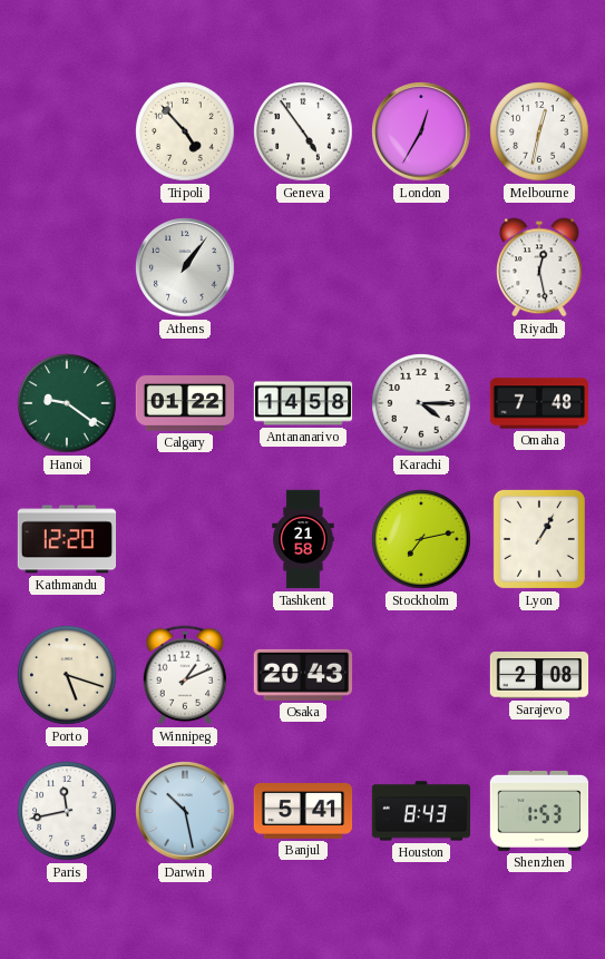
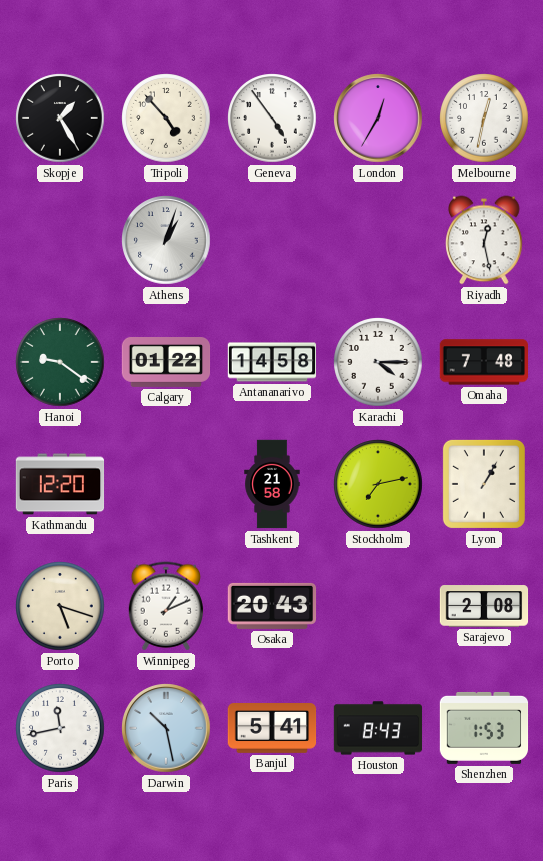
Skopje: none -> 1:25 (60, 118)
Athens: 1:06 -> 1:03 (166, 240)
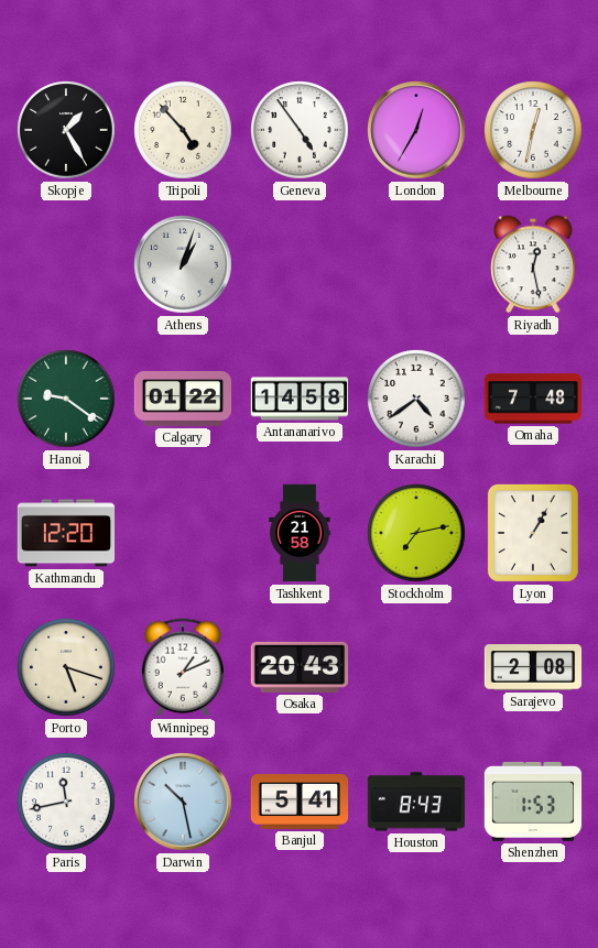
Karachi: 4:15 -> 4:39 (416, 399)
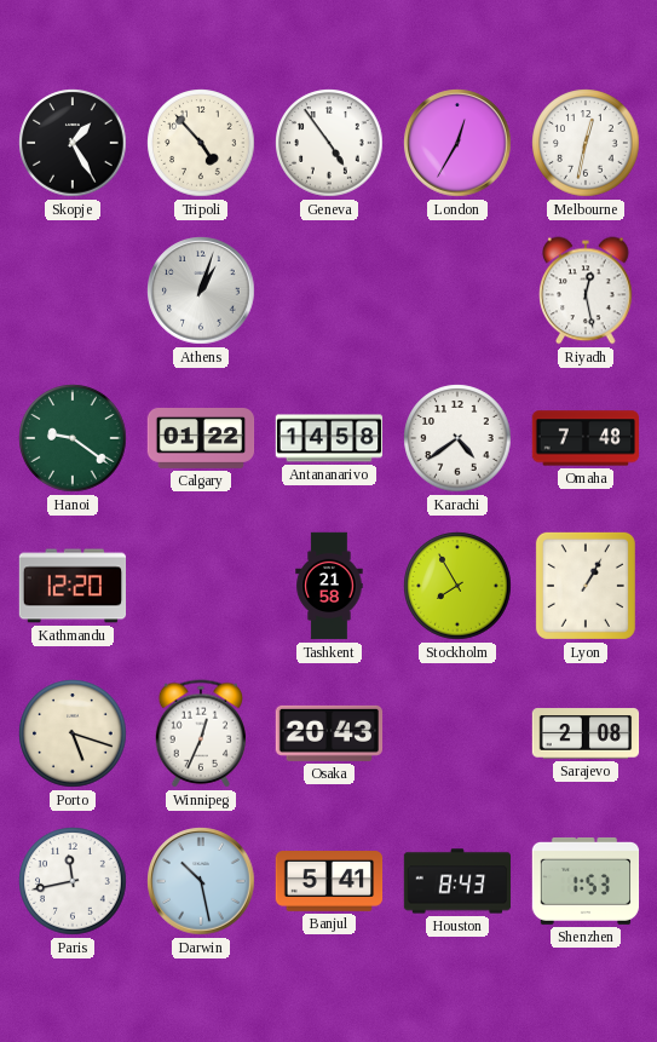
Stockholm: 7:13 -> 7:55 (457, 586)
Winnipeg: 1:11 -> 12:34 (201, 733)
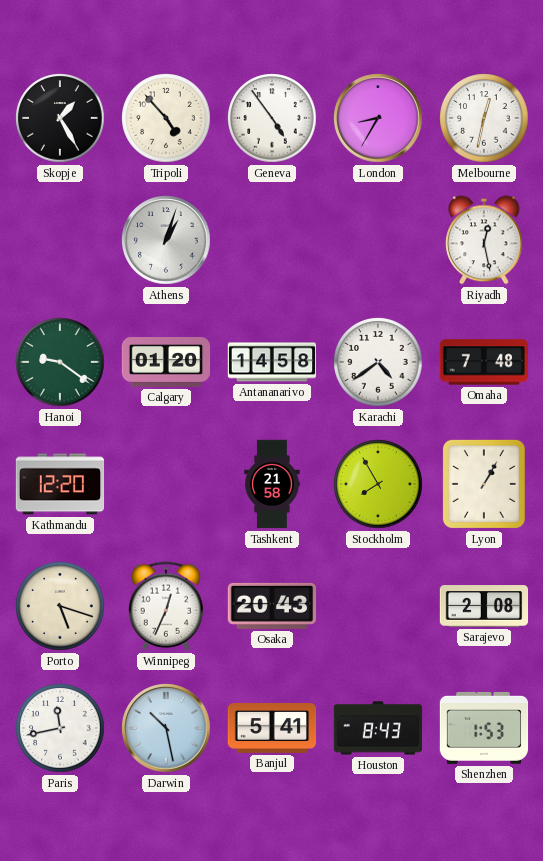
London: 12:35 -> 8:35 (378, 118)
Calgary: 01:22 -> 01:20 (166, 363)
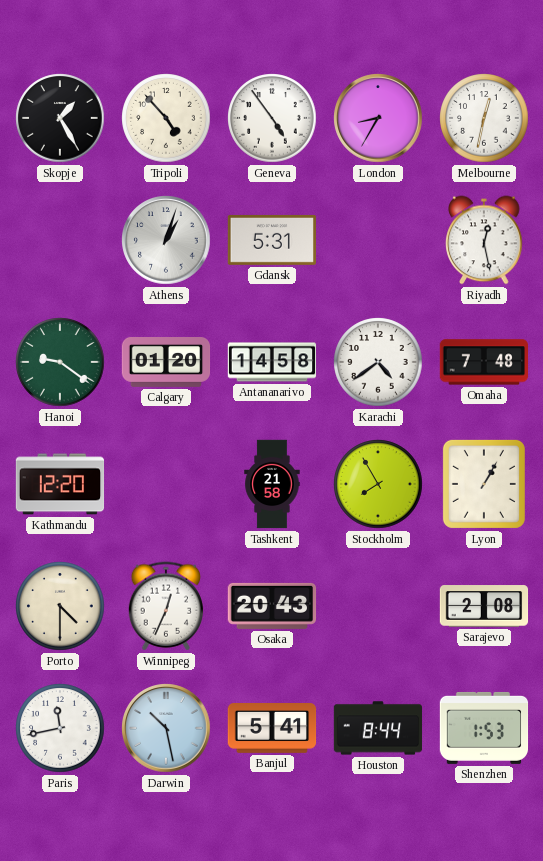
Gdansk: none -> 5:31 (271, 240)
Porto: 5:18 -> 4:30 (60, 606)
Houston: 8:43 -> 8:44 (378, 728)
